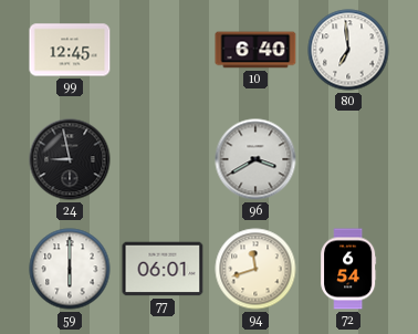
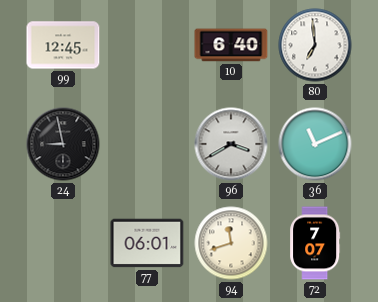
36: none -> 11:11 (315, 144)
59: 6:00 -> none (70, 269)
72: 6:54 -> 7:07 (315, 243)
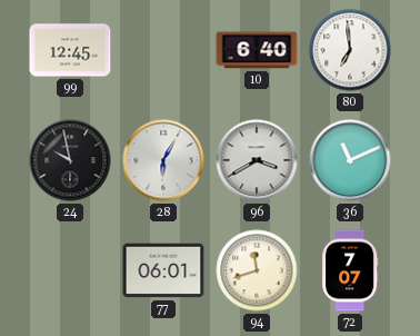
24: 8:58 -> 9:58 (70, 160)
28: none -> 6:05 (163, 160)
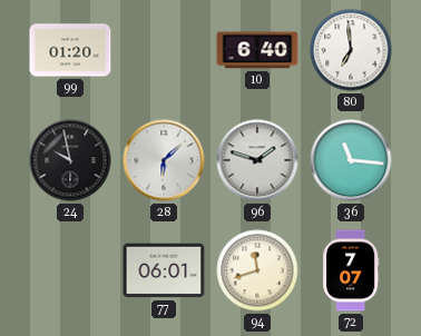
99: 12:45 -> 01:20 (70, 50)
28: 6:05 -> 6:08 (164, 160)
96: 3:40 -> 1:48 (257, 160)
36: 11:11 -> 11:16 (351, 160)
